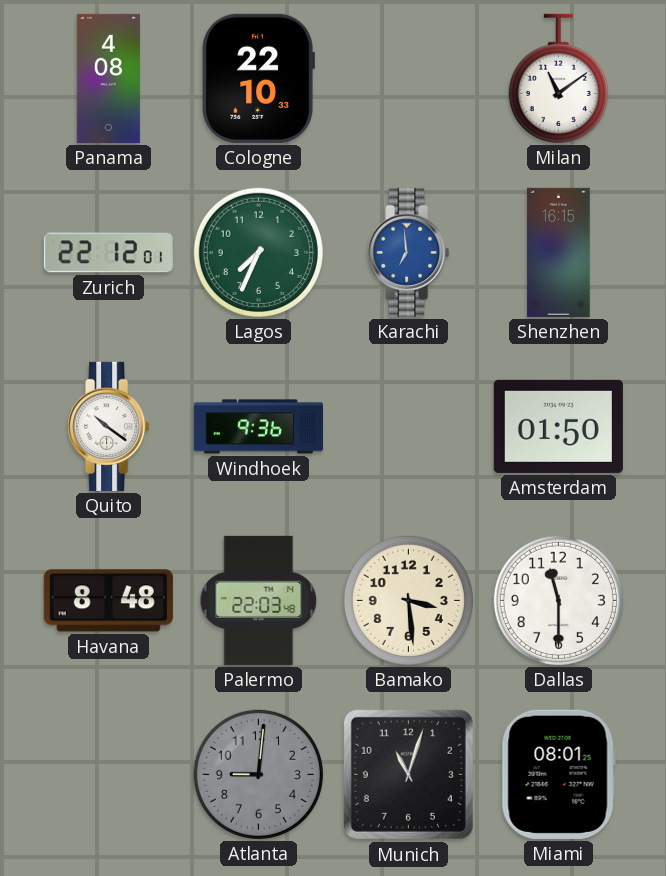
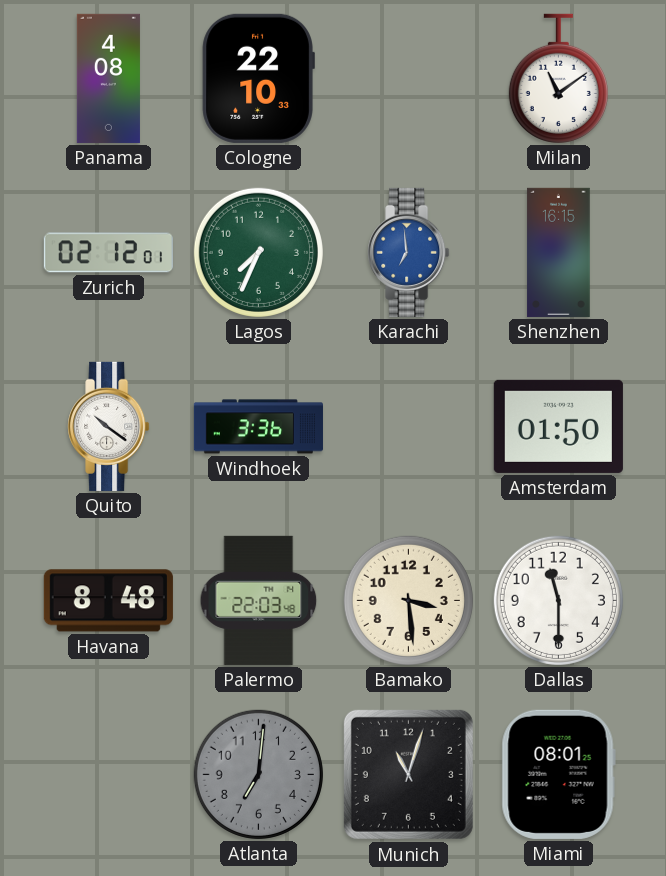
Zurich: 22:12 -> 02:12 (108, 253)
Windhoek: 9:36 -> 3:36 (258, 427)
Atlanta: 9:01 -> 7:01 (258, 774)
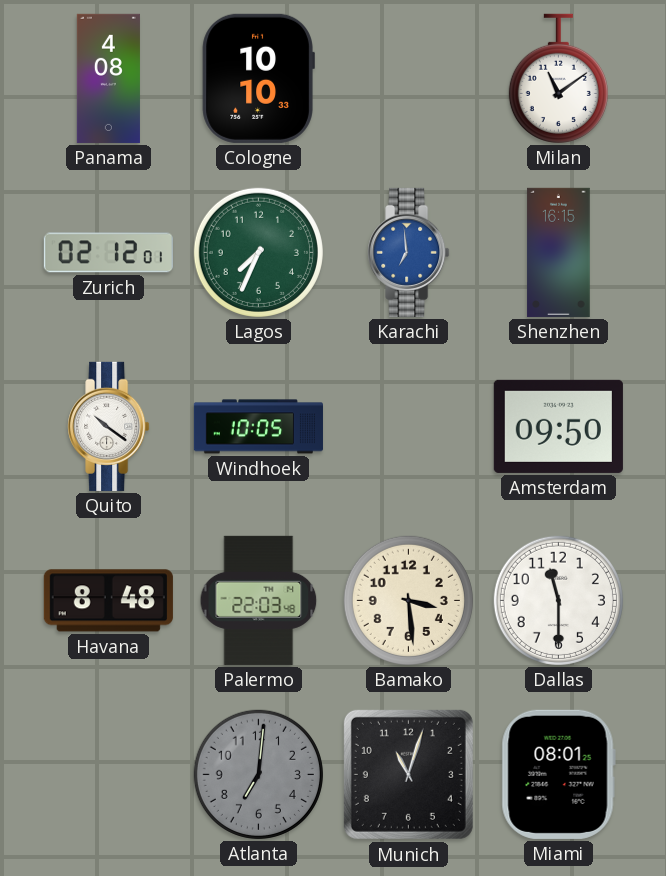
Cologne: 22:10 -> 10:10 (258, 78)
Windhoek: 3:36 -> 10:05 (258, 427)
Amsterdam: 01:50 -> 09:50 (558, 426)
